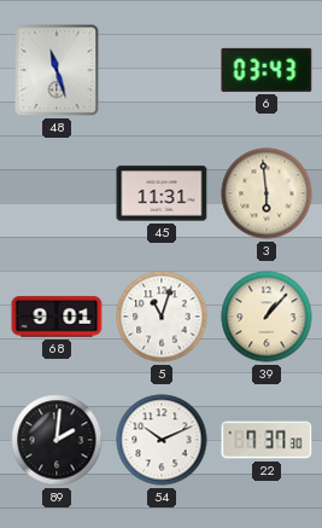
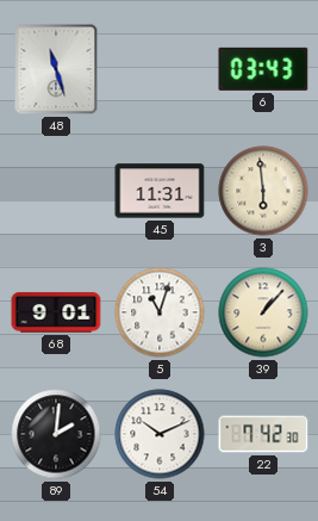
22: 7:37 -> 7:42 (263, 434)
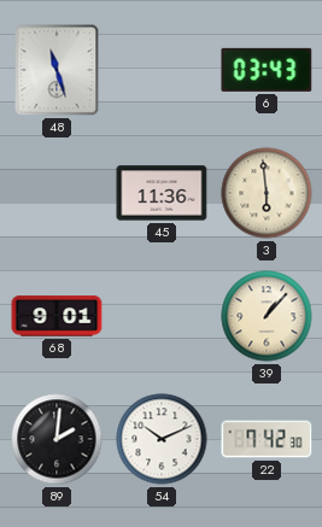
45: 11:31 -> 11:36 (162, 193)
5: 11:03 -> none (160, 312)
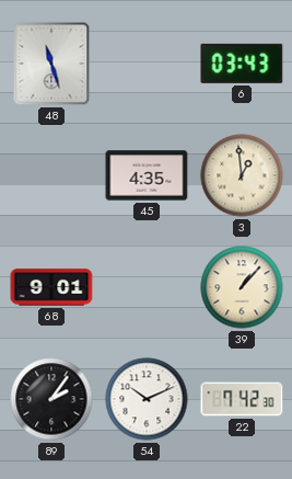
45: 11:36 -> 4:35 (147, 175)
3: 5:59 -> 12:59 (242, 175)
89: 2:01 -> 2:06 (51, 399)
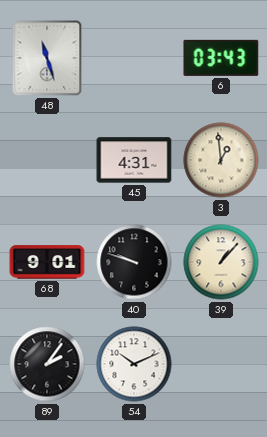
45: 4:35 -> 4:31 (134, 160)
40: none -> 9:48 (134, 262)
22: 7:42 -> none (242, 399)
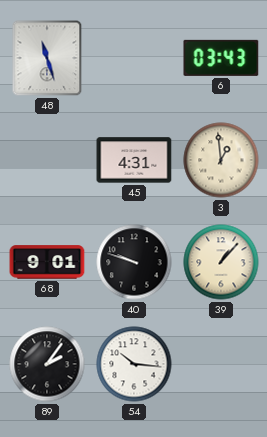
54: 10:11 -> 10:16 (134, 364)
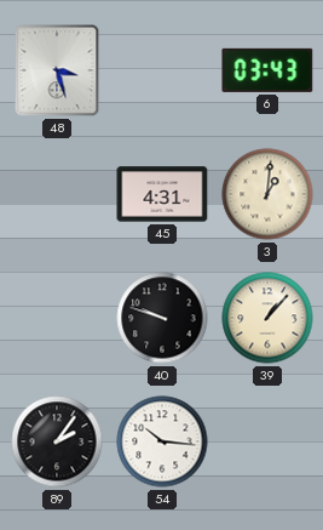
48: 11:27 -> 3:27 (57, 70)
3: 12:59 -> 1:01 (267, 194)
68: 9:01 -> none (47, 262)
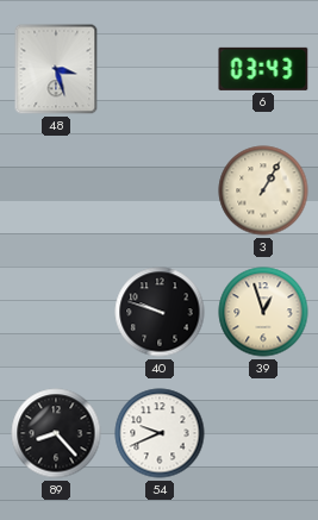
45: 4:31 -> none (162, 194)
3: 1:01 -> 1:05 (263, 190)
39: 1:07 -> 12:57 (263, 312)
89: 2:06 -> 8:23 (56, 433)
54: 10:16 -> 9:41 (160, 433)
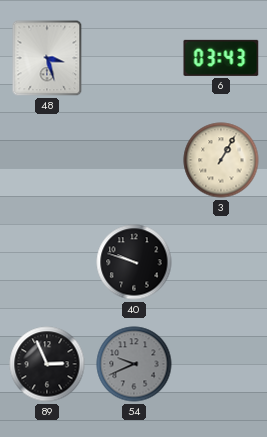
39: 12:57 -> none (263, 312)
89: 8:23 -> 2:56 (47, 364)
54 dial: white -> grey (134, 364)
